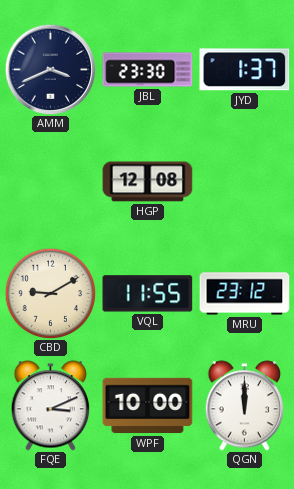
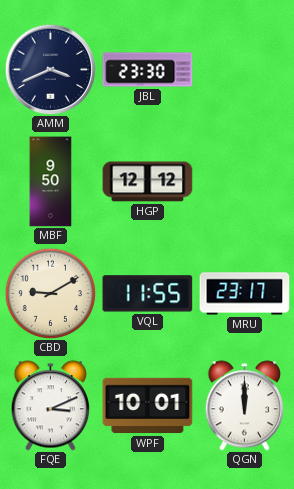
JYD: 1:37 -> none (245, 70)
MBF: none -> 9:50 (51, 182)
HGP: 12:08 -> 12:12 (148, 182)
MRU: 23:12 -> 23:17 (245, 294)
WPF: 10:00 -> 10:01 (148, 406)
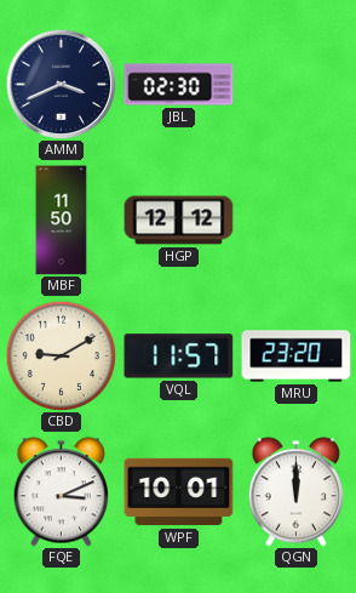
JBL: 23:30 -> 02:30 (179, 85)
MBF: 9:50 -> 11:50 (62, 221)
VQL: 11:55 -> 11:57 (179, 357)
MRU: 23:17 -> 23:20 (297, 357)
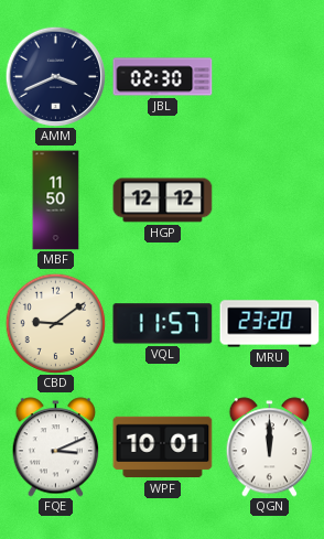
CBD: 9:10 -> 9:09 (55, 323)
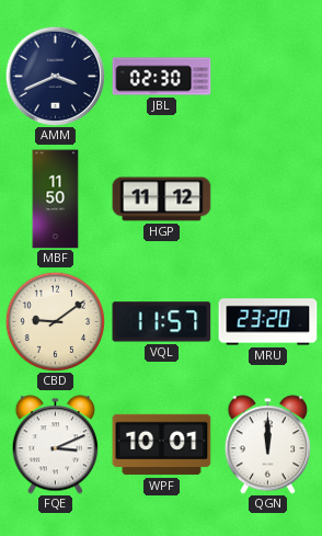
HGP: 12:12 -> 11:12 (162, 199)
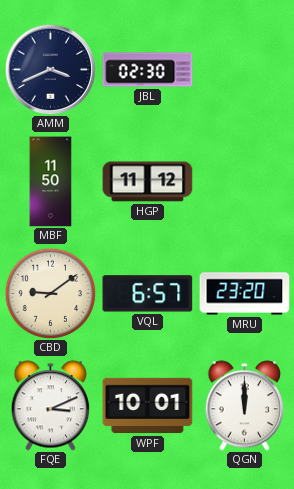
VQL: 11:57 -> 6:57 (148, 294)
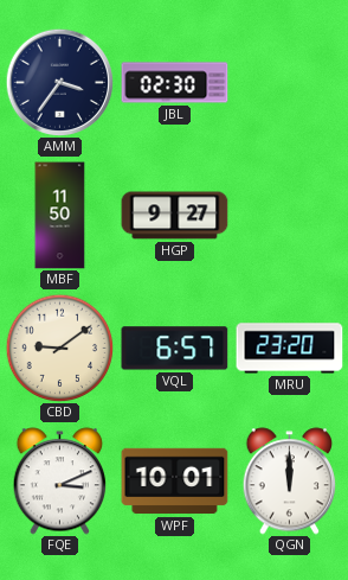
AMM: 3:41 -> 3:36 (59, 82)
HGP: 11:12 -> 9:27 (175, 216)
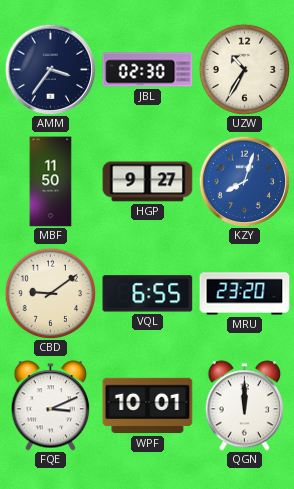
UZW: none -> 10:35 (244, 69)
KZY: none -> 8:03 (244, 181)
VQL: 6:57 -> 6:55 (148, 294)
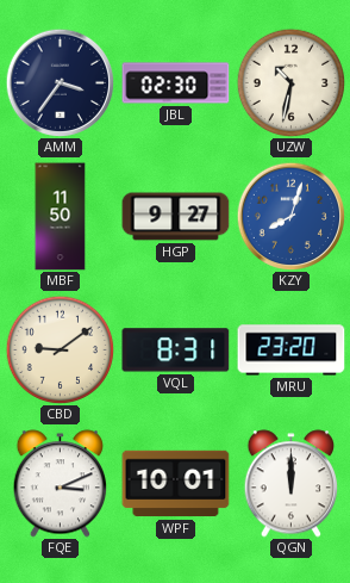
UZW: 10:35 -> 10:32 (290, 82)
VQL: 6:55 -> 8:31 (176, 351)
